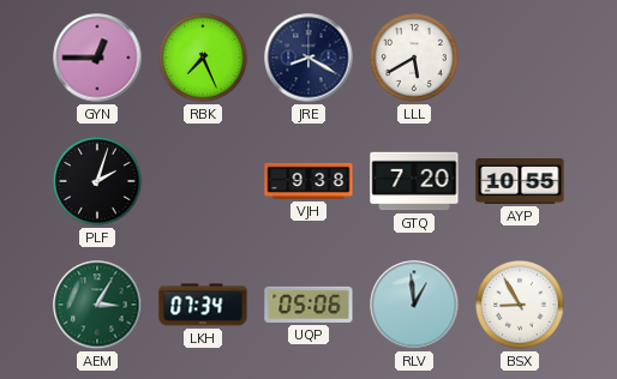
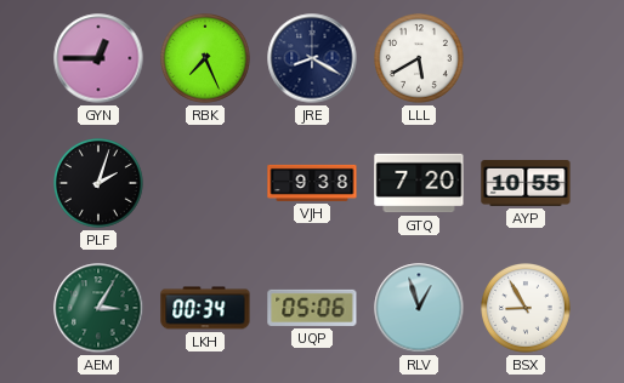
LKH: 07:34 -> 00:34 (205, 308)
RLV: 12:59 -> 12:57 (419, 308)
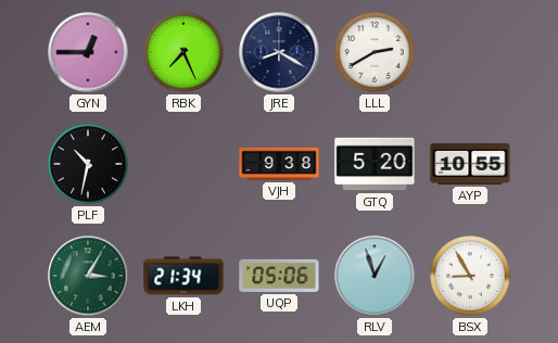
LLL: 5:40 -> 2:40 (376, 53)
PLF: 2:03 -> 10:32 (89, 165)
GTQ: 7:20 -> 5:20 (375, 164)
LKH: 00:34 -> 21:34 (183, 276)
